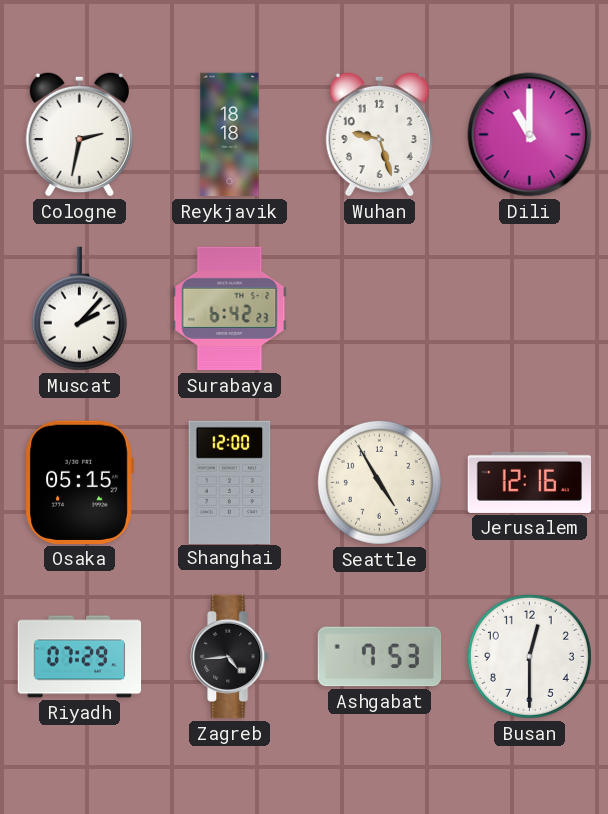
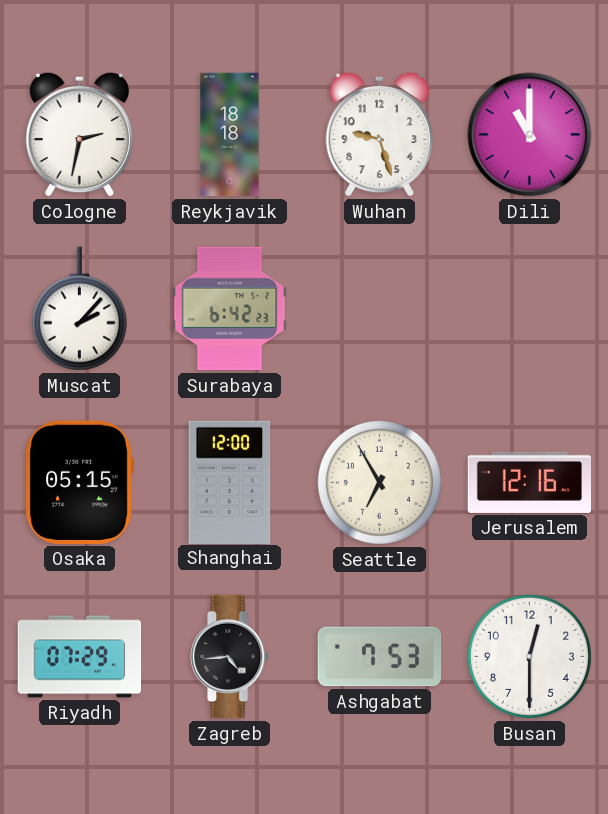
Seattle: 4:55 -> 6:55 (379, 482)
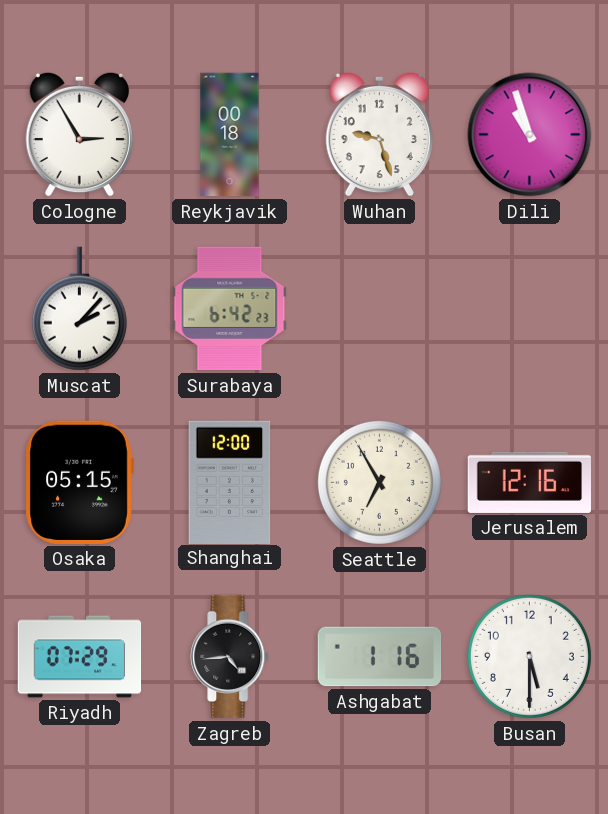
Cologne: 2:32 -> 2:55 (79, 134)
Reykjavik: 18:18 -> 00:18 (230, 135)
Dili: 11:00 -> 10:57 (530, 135)
Ashgabat: 7:53 -> 1:16 (380, 657)
Busan: 12:30 -> 5:30 (529, 656)
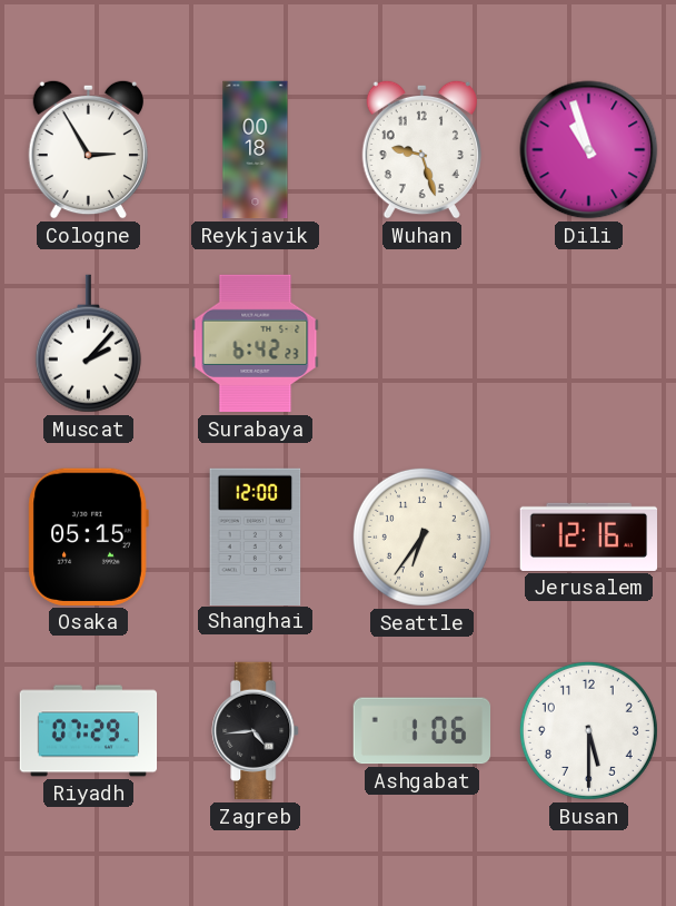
Seattle: 6:55 -> 6:36 (421, 536)
Ashgabat: 1:16 -> 1:06 (422, 731)
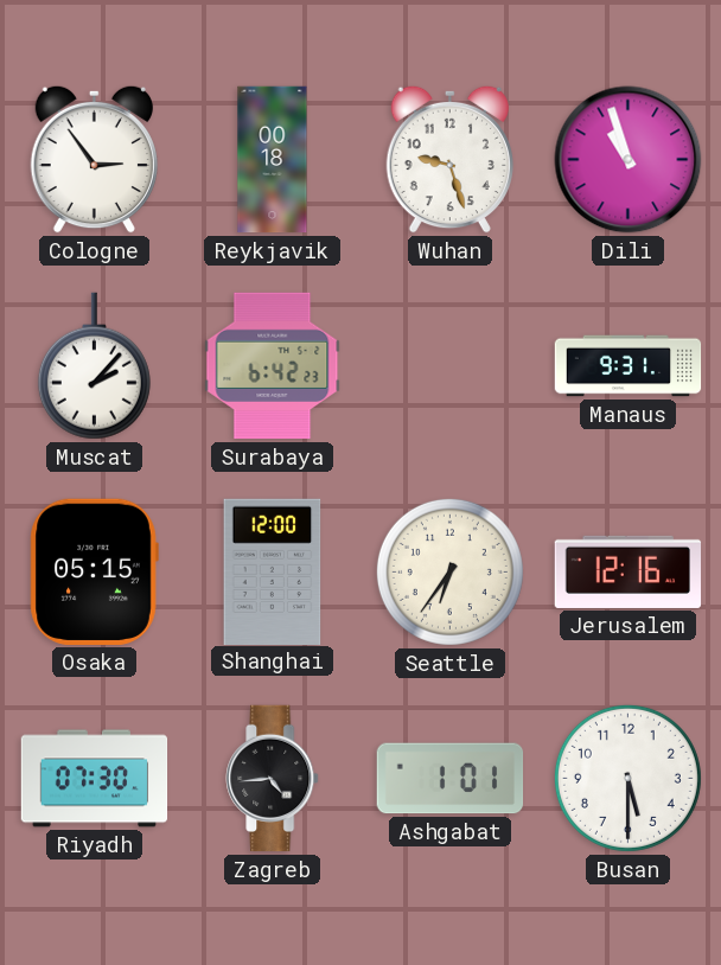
Cologne: 2:55 -> 2:54 (94, 159)
Manaus: none -> 9:31 (629, 366)
Riyadh: 07:29 -> 07:30 (95, 779)
Ashgabat: 1:06 -> 1:01 (451, 779)
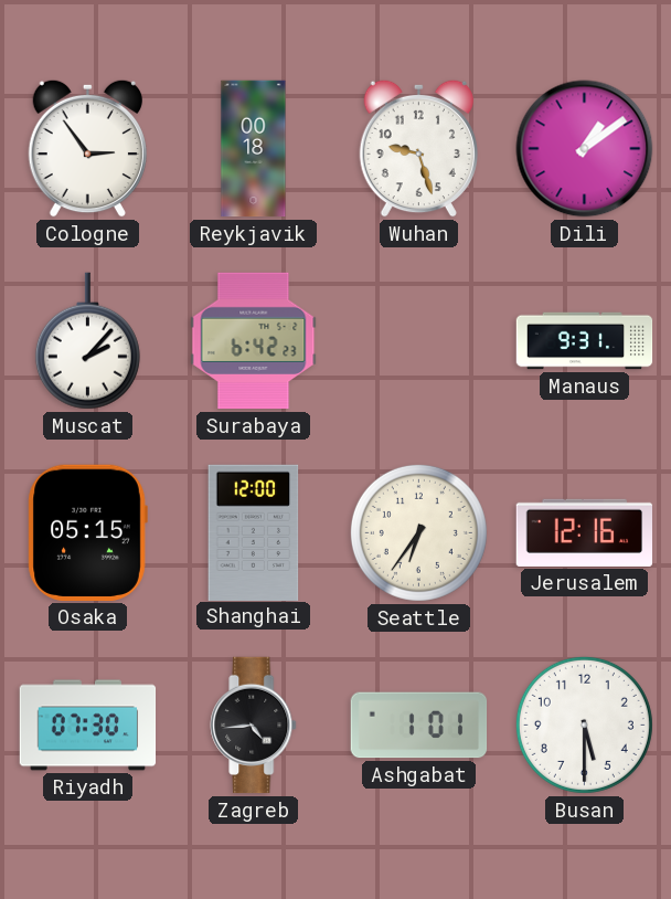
Dili: 10:57 -> 1:09 (585, 149)
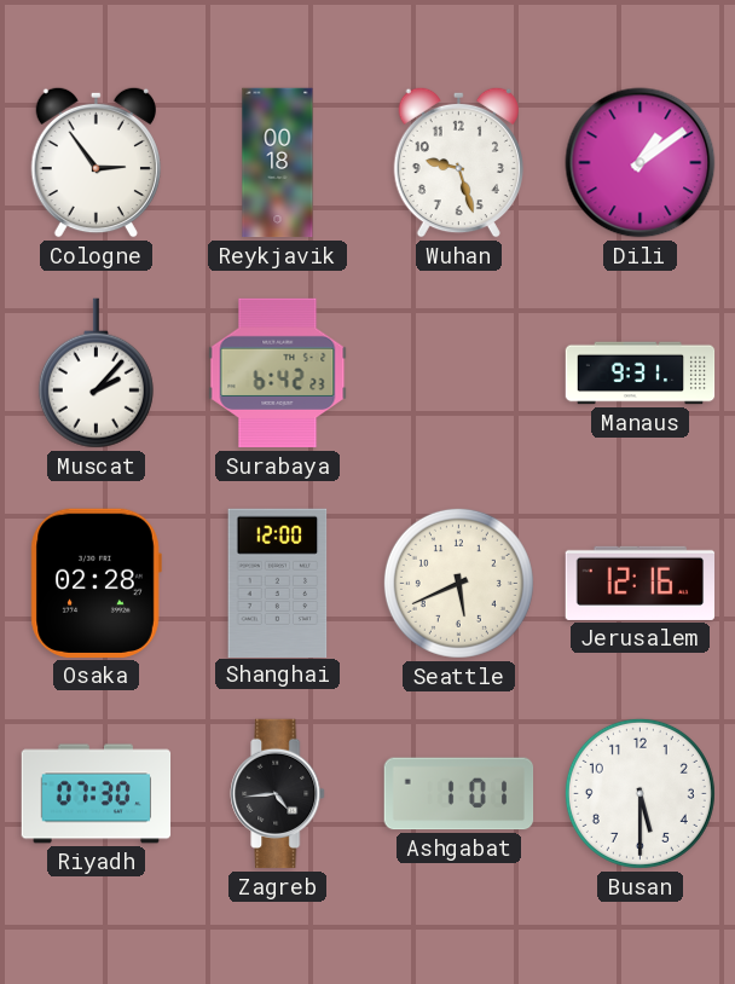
Osaka: 05:15 -> 02:28 (96, 583)
Seattle: 6:36 -> 5:41 (458, 583)
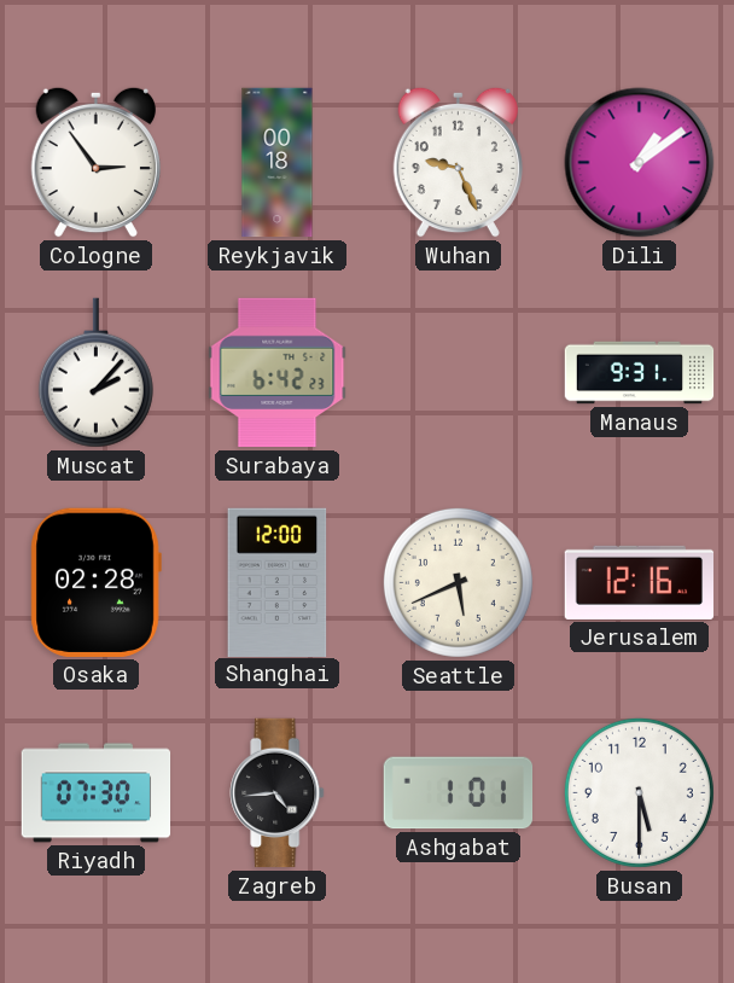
Wuhan: 9:27 -> 9:26 (458, 162)
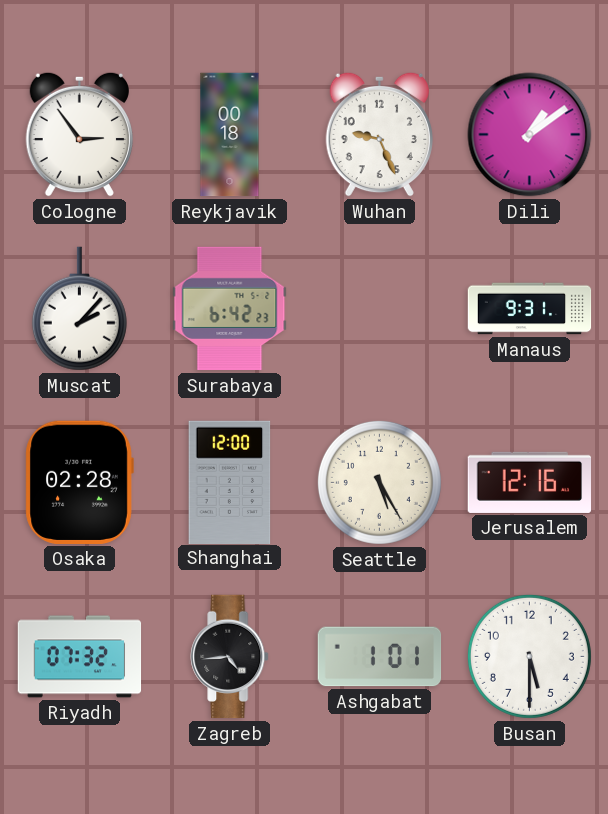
Seattle: 5:41 -> 5:25 (379, 482)
Riyadh: 07:30 -> 07:32 (80, 657)
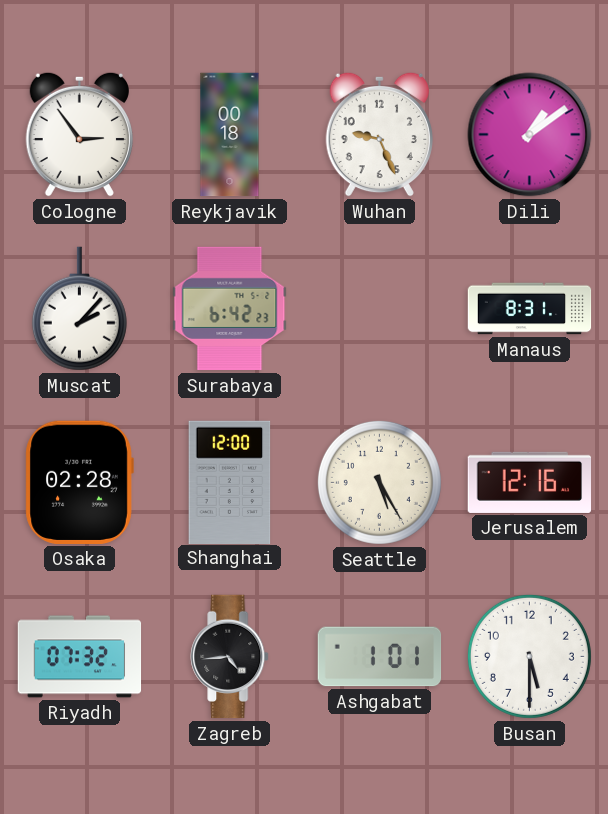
Manaus: 9:31 -> 8:31 (530, 309)
